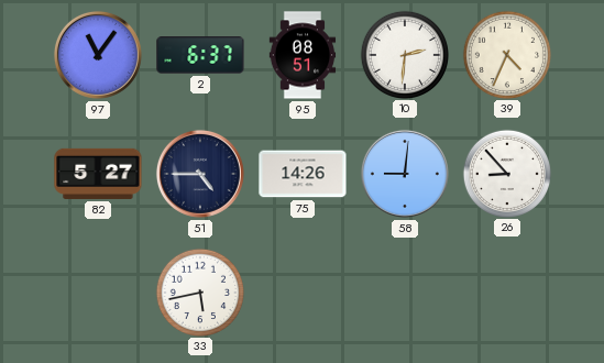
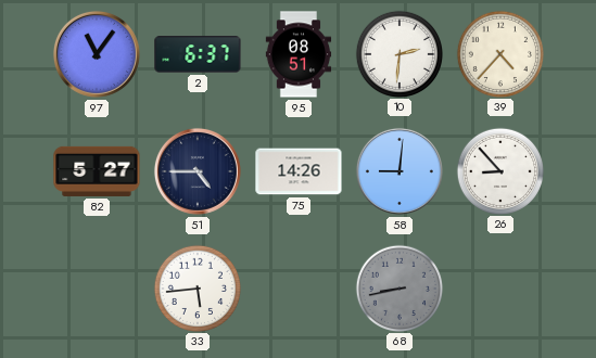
39: 4:34 -> 4:37 (499, 53)
33: 5:43 -> 5:44 (196, 287)
68: none -> 8:43 (398, 287)
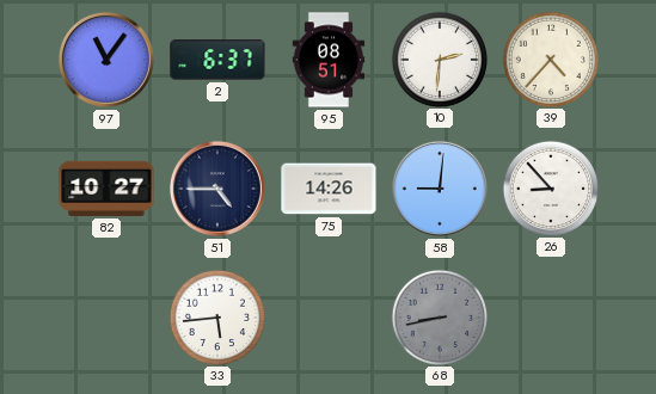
82: 5:27 -> 10:27 (106, 189)
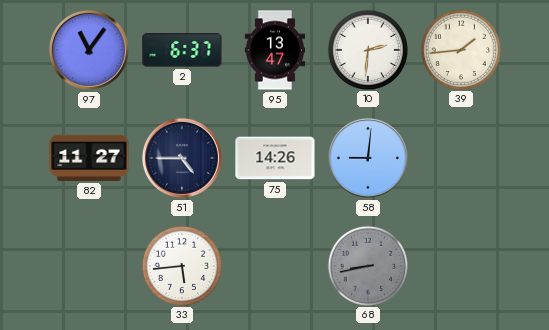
95: 08:51 -> 13:47 (275, 50)
39: 4:37 -> 1:44 (460, 49)
82: 10:27 -> 11:27 (89, 158)
26: 8:53 -> none (550, 187)
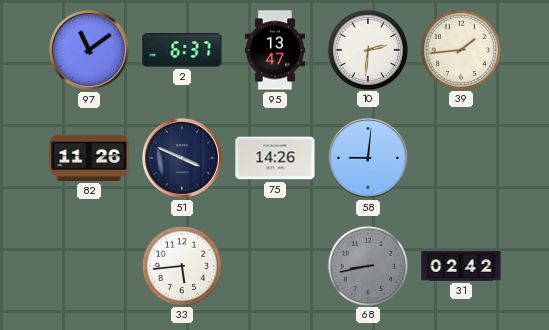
97: 11:06 -> 11:09 (89, 50)
82: 11:27 -> 11:26 (89, 158)
51: 4:45 -> 3:49 (182, 158)
31: none -> 02:42 (461, 266)
